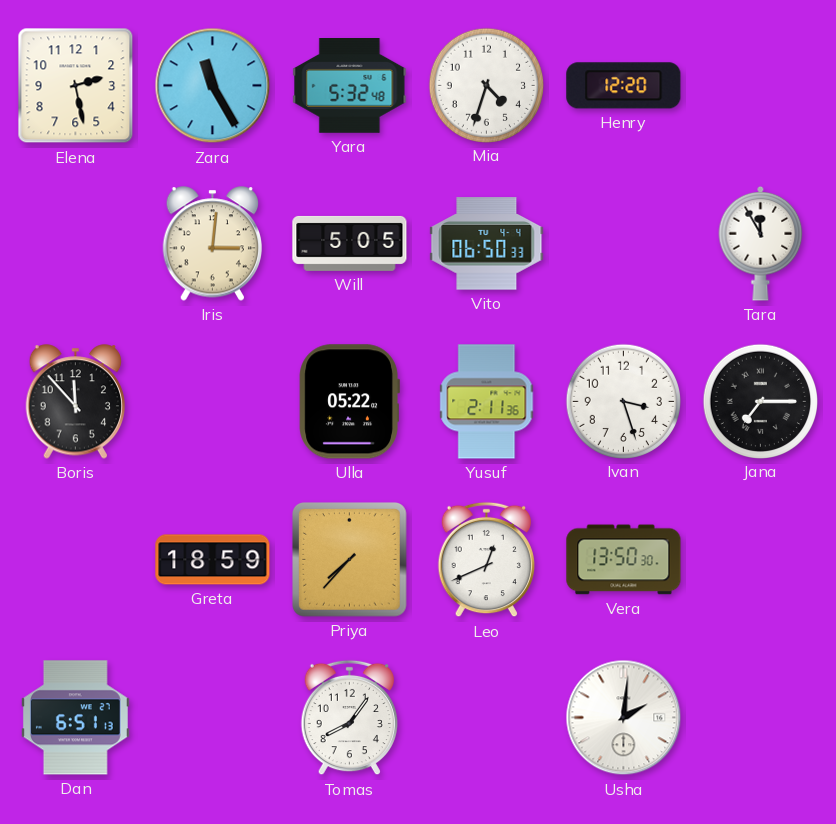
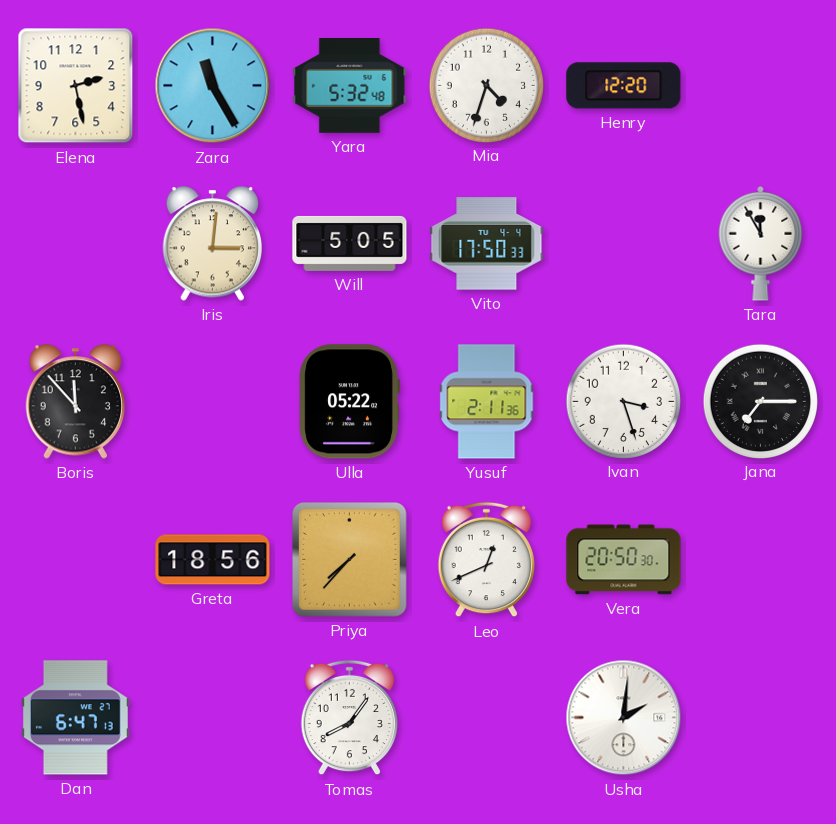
Vito: 06:50 -> 17:50 (487, 244)
Greta: 18:59 -> 18:56 (213, 560)
Vera: 13:50 -> 20:50 (624, 560)
Dan: 6:51 -> 6:47 (75, 718)
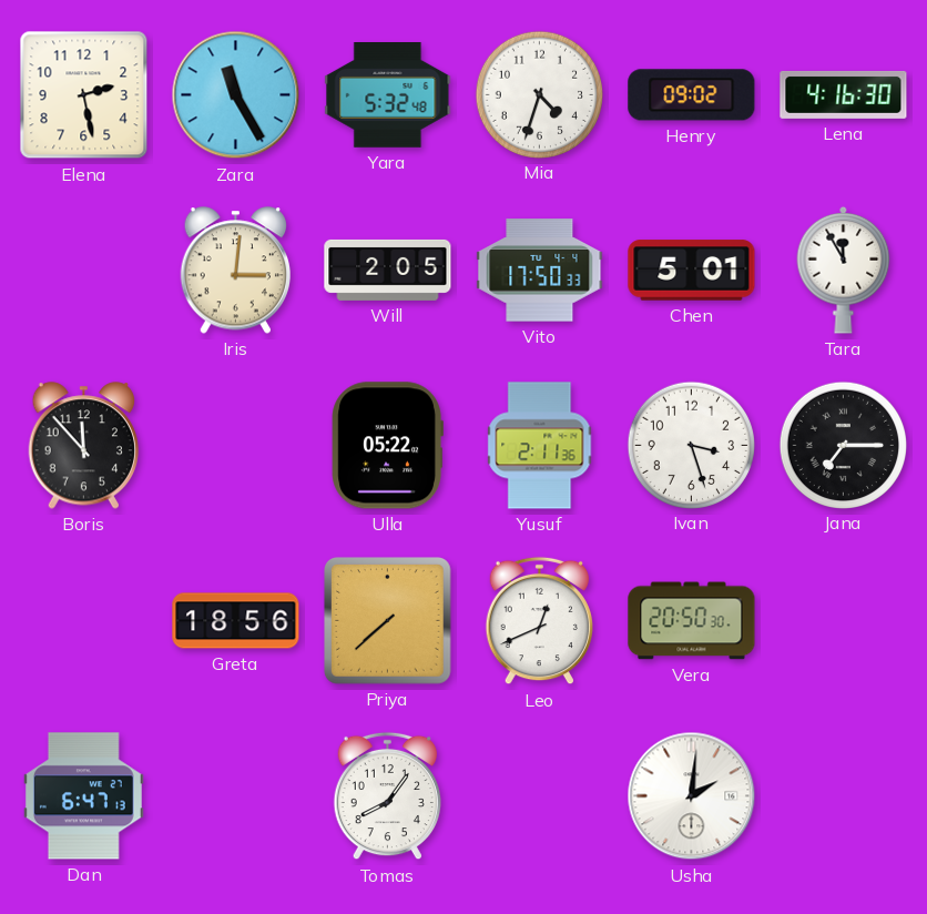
Henry: 12:20 -> 09:02 (692, 95)
Lena: none -> 4:16 (844, 94)
Will: 5:05 -> 2:05 (388, 270)
Chen: none -> 5:01 (692, 271)
Priya: 7:37 -> 7:38 (388, 621)
